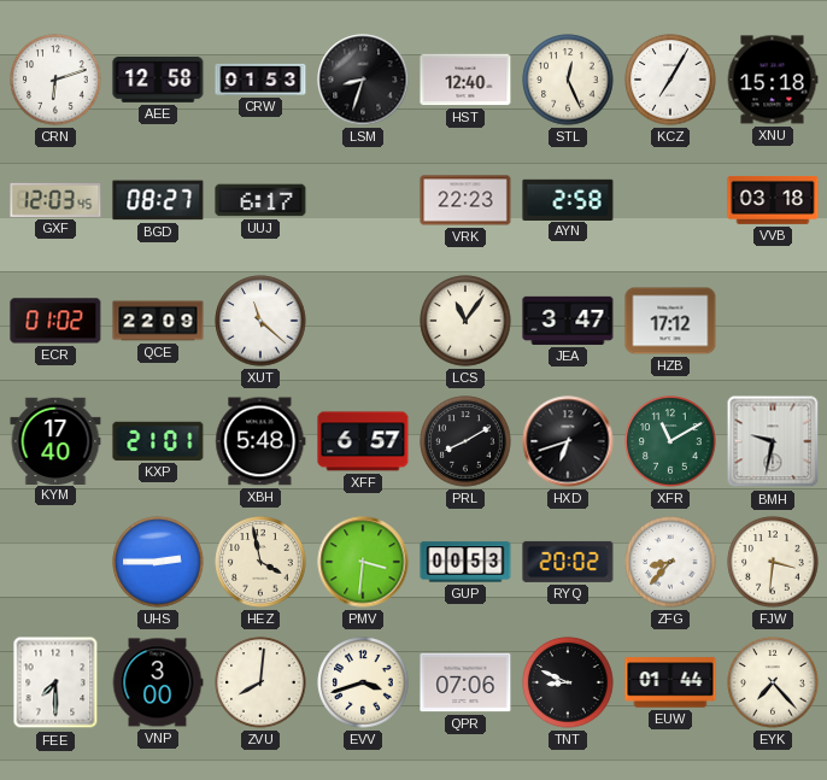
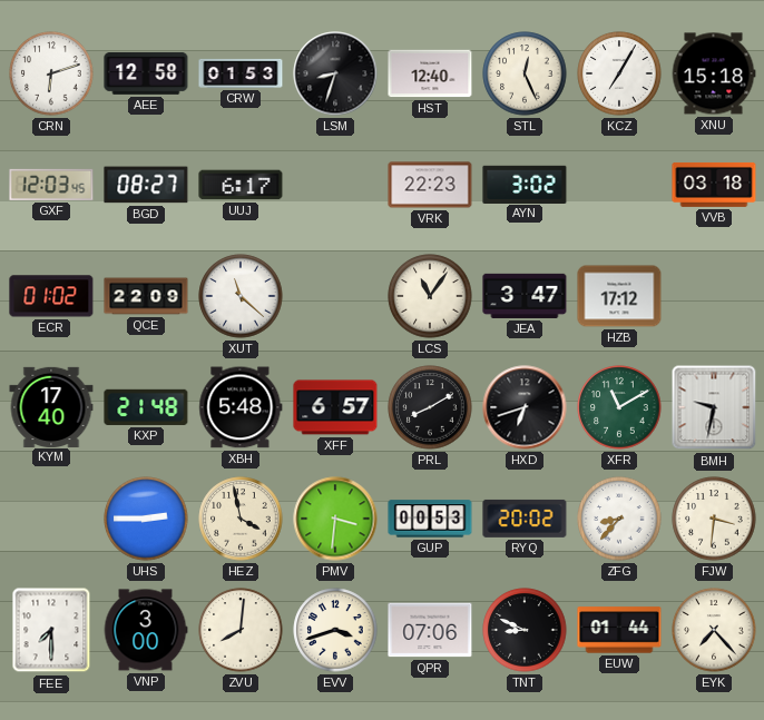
AYN: 2:58 -> 3:02 (525, 184)
KXP: 21:01 -> 21:48 (146, 407)
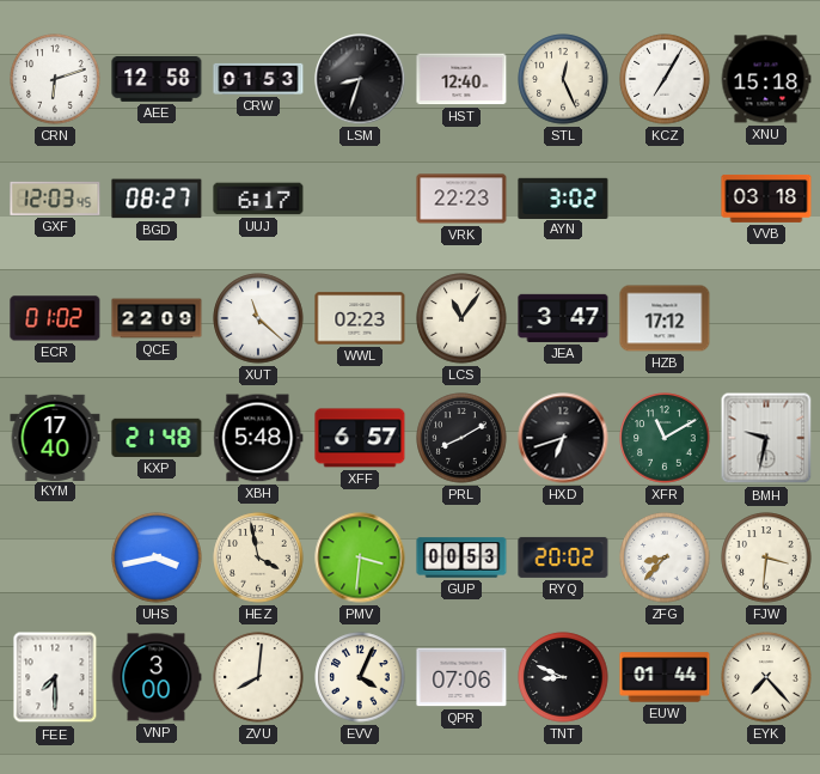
WWL: none -> 02:23 (360, 318)
UHS: 2:45 -> 3:43 (157, 557)
EVV: 3:42 -> 4:04 (360, 677)
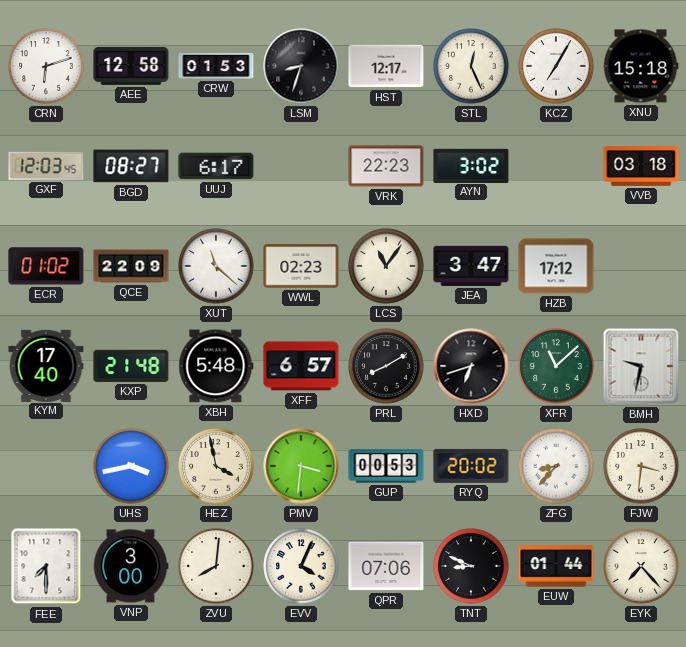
HST: 12:40 -> 12:17 (386, 66)
XFR: 11:10 -> 11:08 (556, 366)
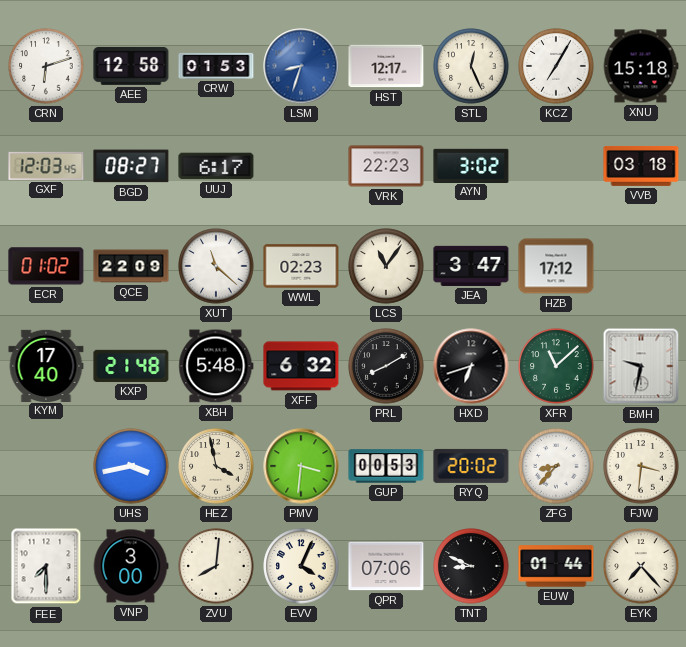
LSM dial: black -> blue (301, 66)
XFF: 6:57 -> 6:32 (301, 366)
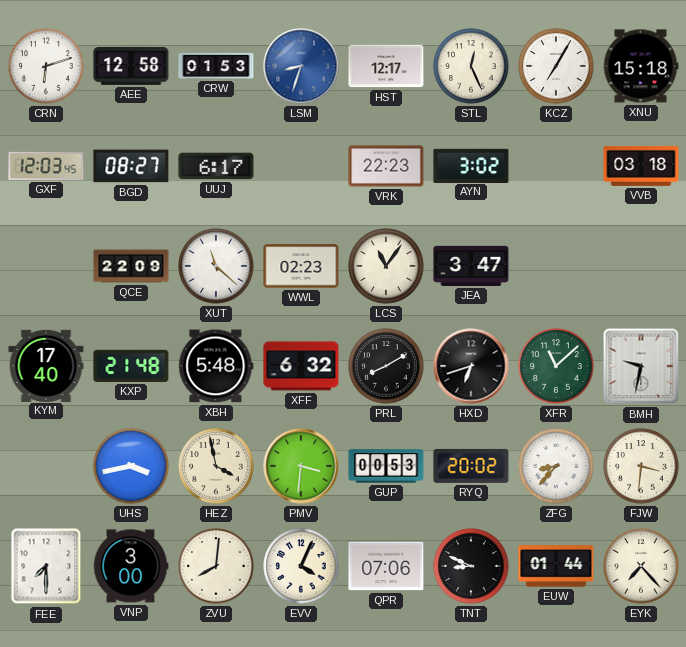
ECR: 01:02 -> none (46, 266)
HZB: 17:12 -> none (556, 266)
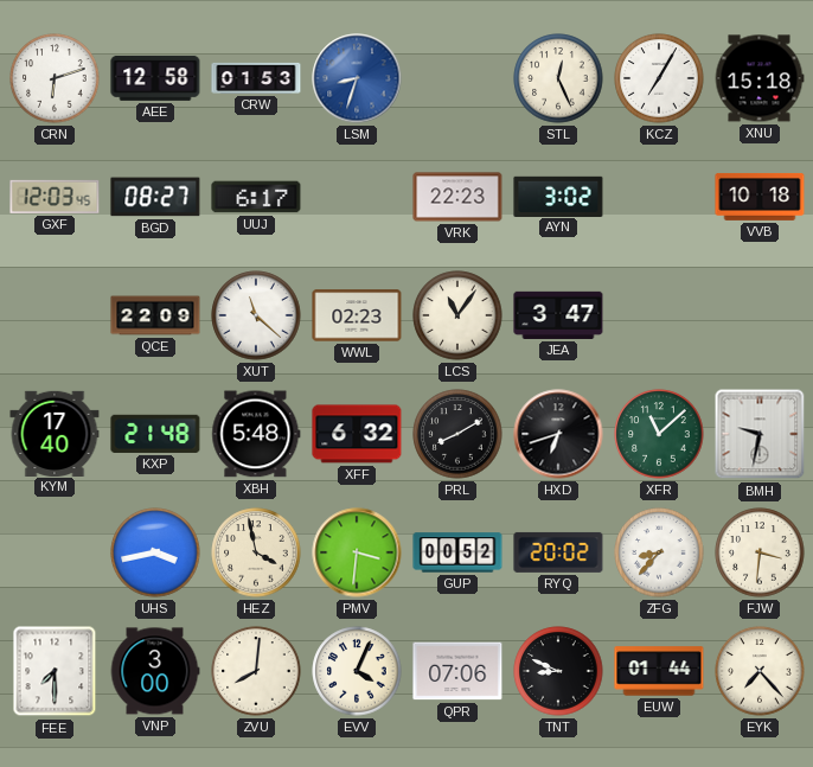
HST: 12:17 -> none (386, 66)
VVB: 03:18 -> 10:18 (760, 197)
GUP: 00:53 -> 00:52 (457, 552)
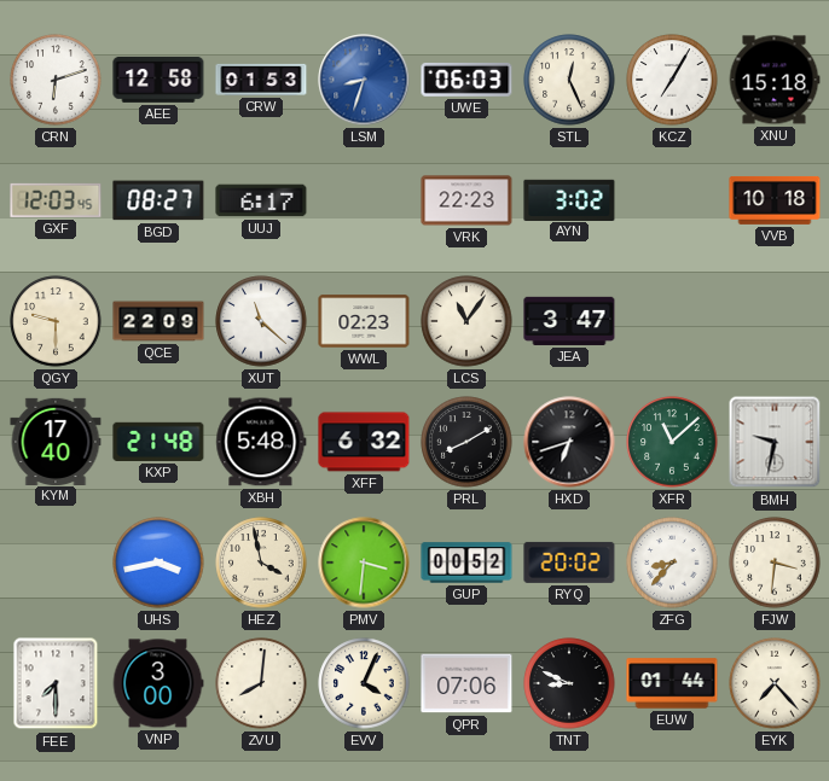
UWE: none -> 06:03 (466, 80)
QGY: none -> 9:30 (56, 321)
